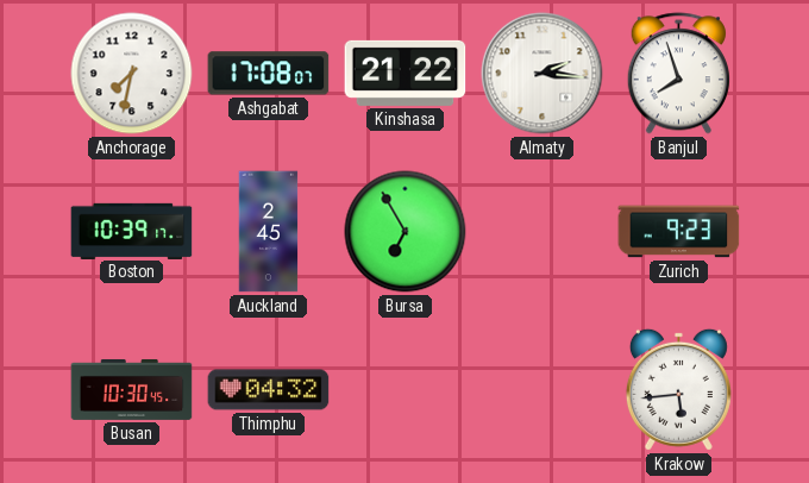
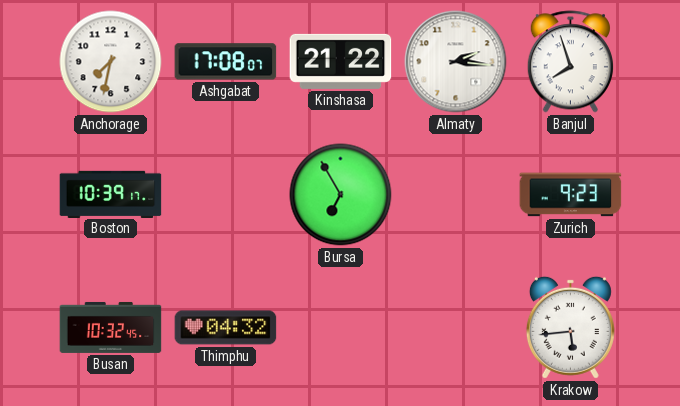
Auckland: 2:45 -> none (269, 232)
Busan: 10:30 -> 10:32 (111, 327)
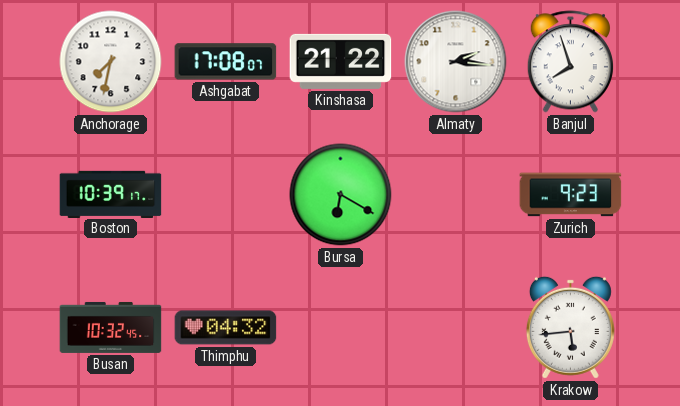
Bursa: 6:55 -> 6:20 (341, 195)
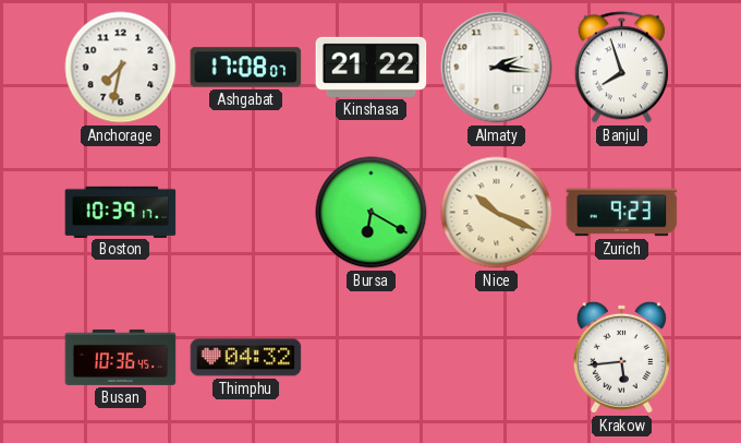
Nice: none -> 10:19 (497, 213)
Busan: 10:32 -> 10:36 (121, 357)
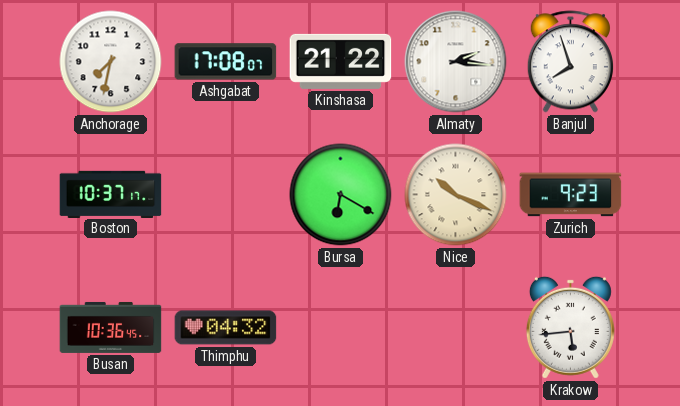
Boston: 10:39 -> 10:37 (111, 194)
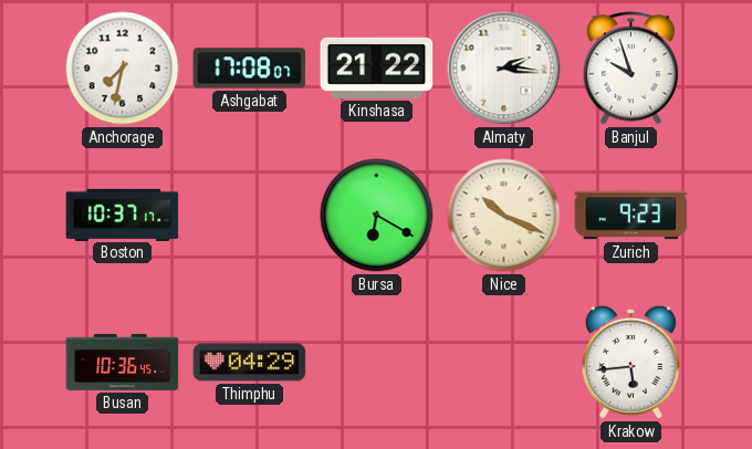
Banjul: 7:57 -> 9:57 (630, 69)
Thimphu: 04:32 -> 04:29 (250, 363)
